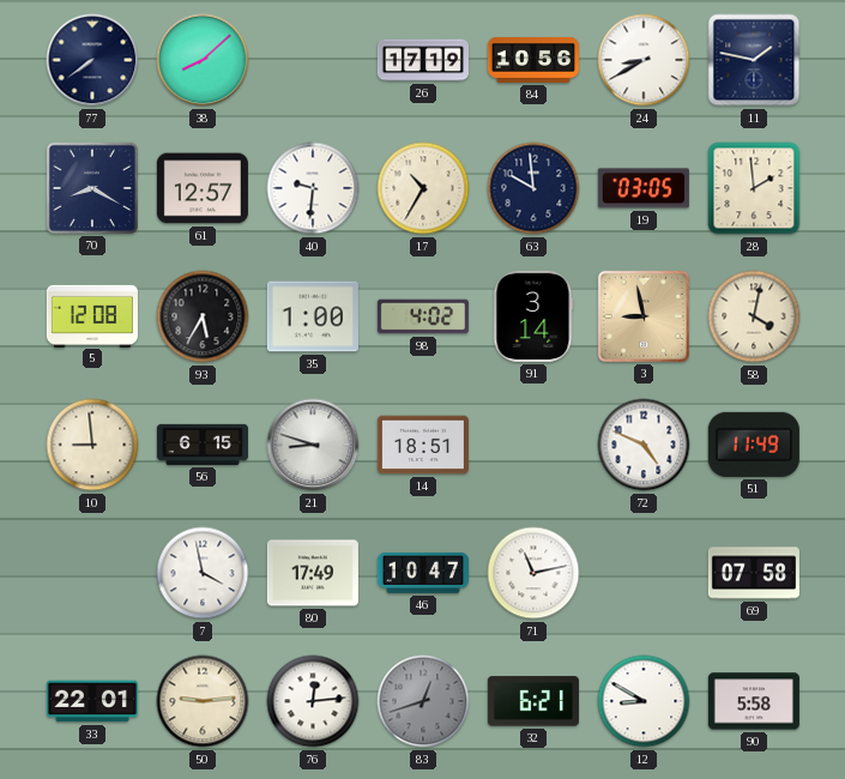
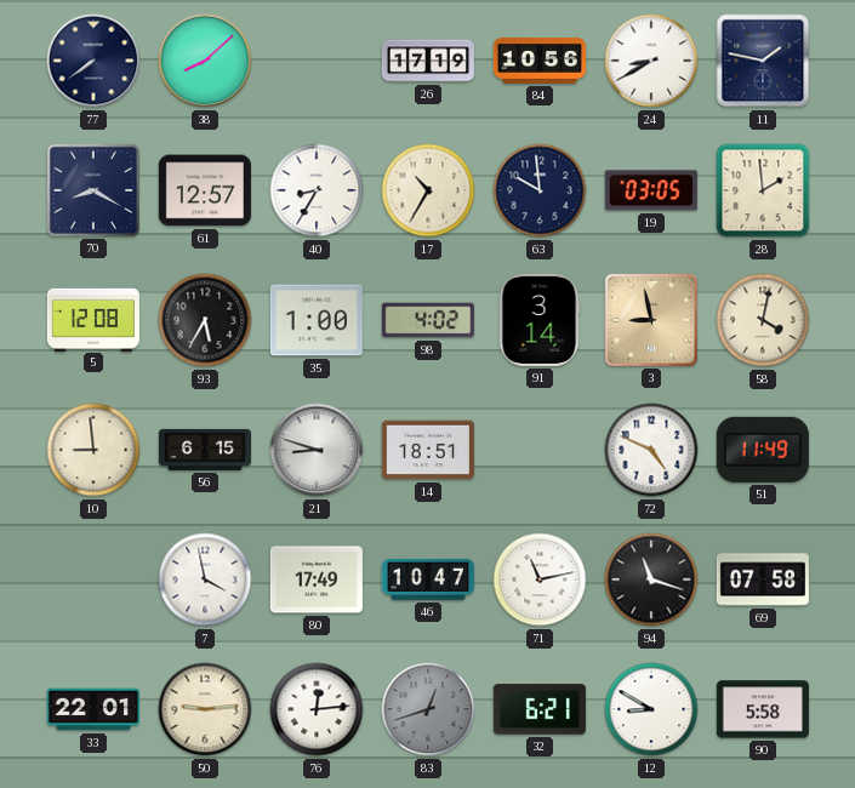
40: 9:31 -> 8:35 (317, 190)
94: none -> 11:18 (651, 579)
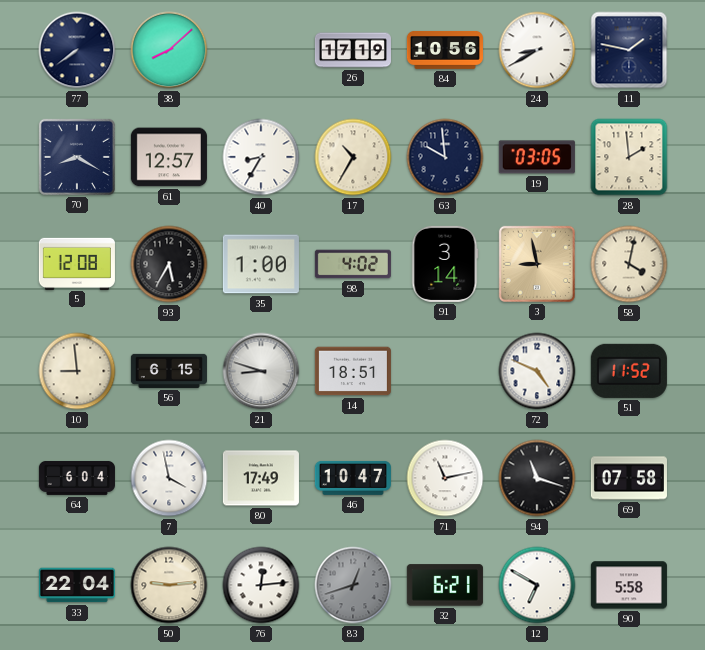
51: 11:49 -> 11:52 (629, 371)
64: none -> 6:04 (77, 478)
33: 22:01 -> 22:04 (77, 585)
12: 8:50 -> 6:50 (537, 585)
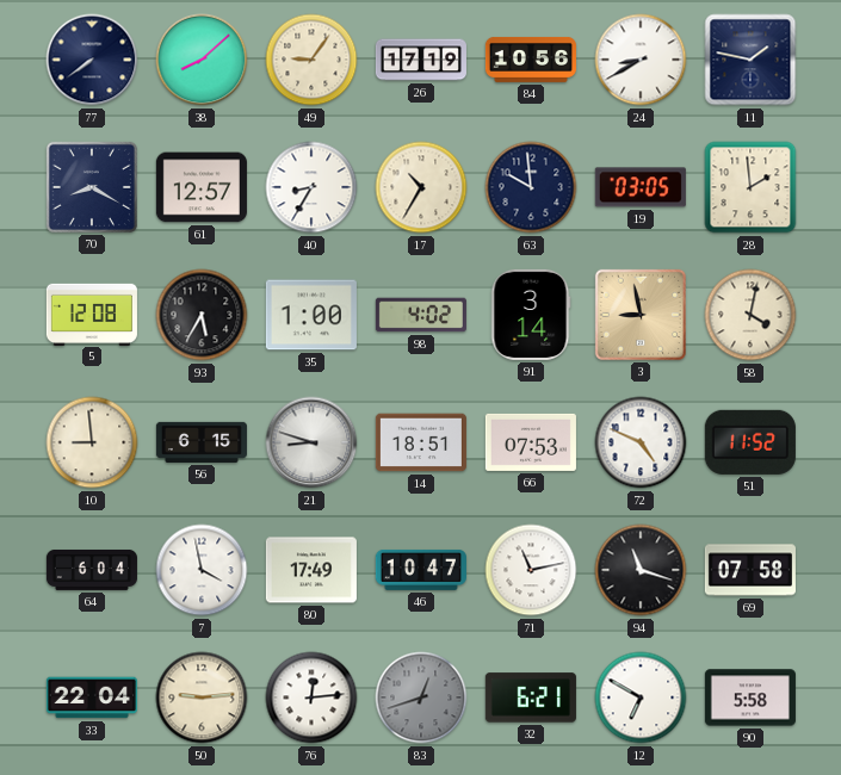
49: none -> 9:06 (311, 60)
66: none -> 07:53 (531, 442)
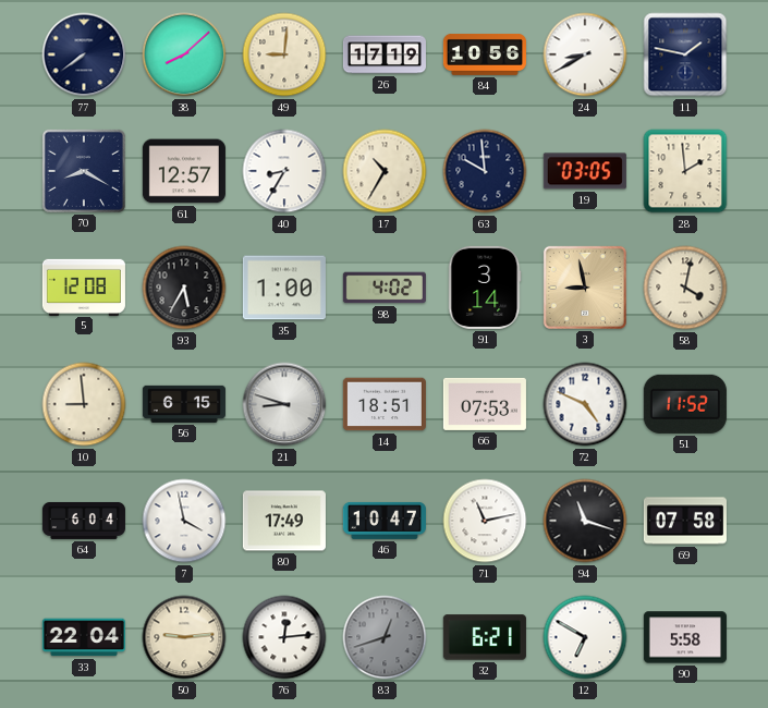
49: 9:06 -> 9:01 (284, 54)
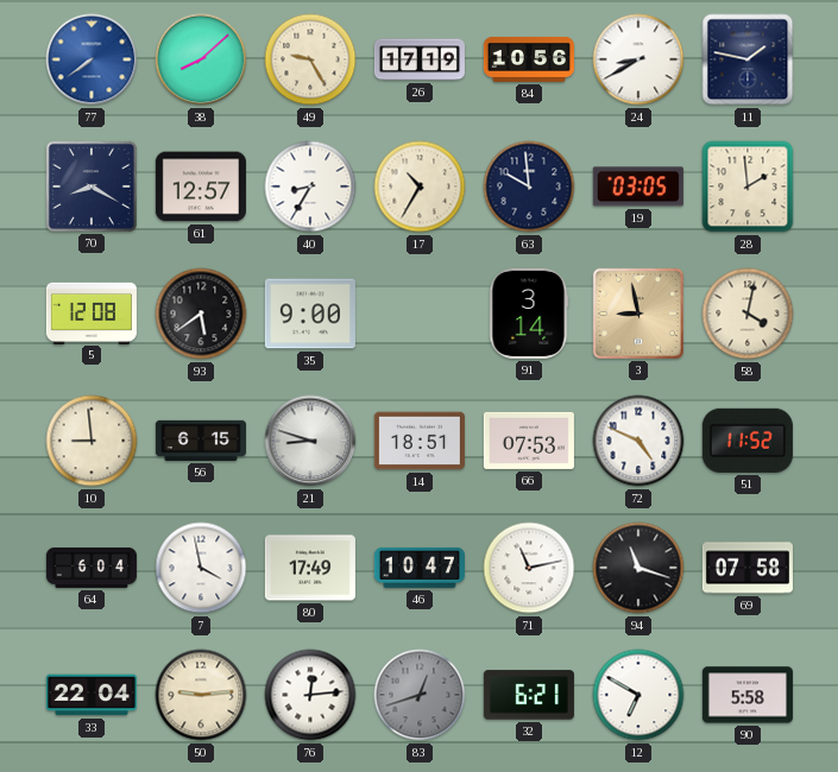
77 dial: navy -> blue (92, 59)
49: 9:01 -> 9:25 (310, 59)
93: 5:35 -> 5:39 (201, 314)
35: 1:00 -> 9:00 (310, 314)
98: 4:02 -> none (385, 288)
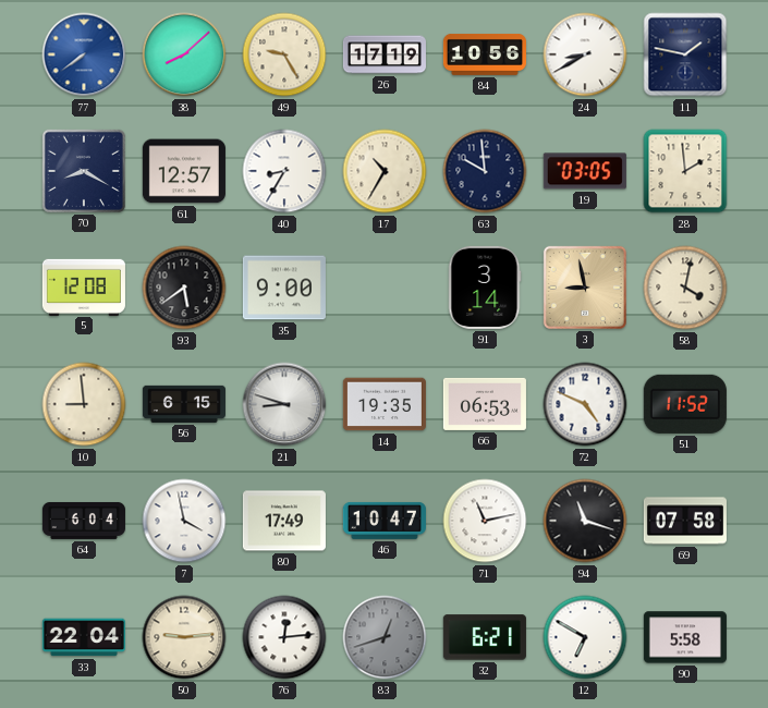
14: 18:51 -> 19:35 (385, 404)
66: 07:53 -> 06:53 (485, 404)
